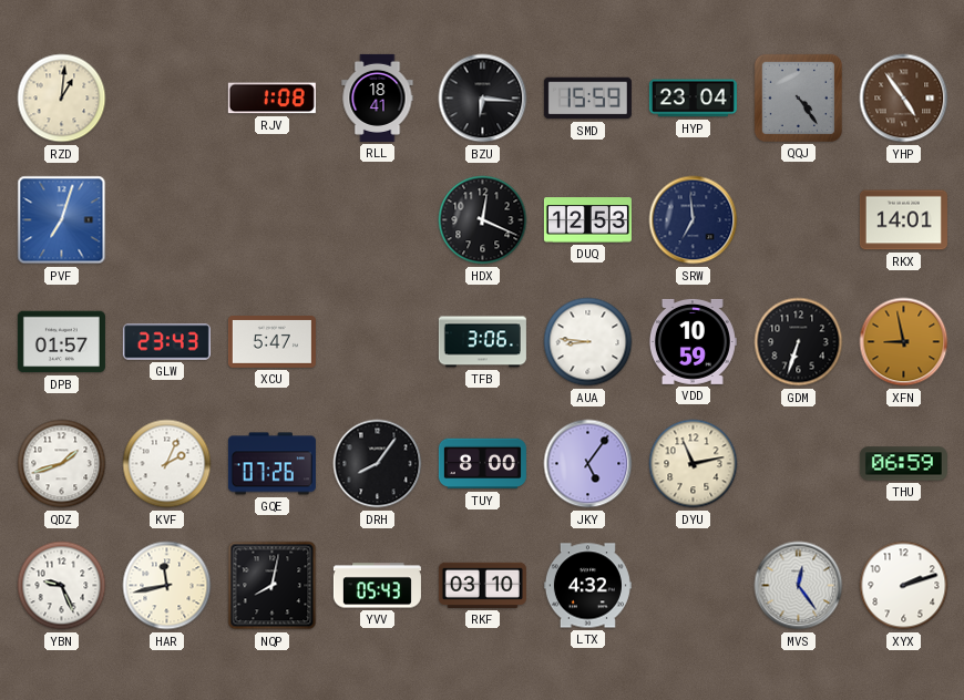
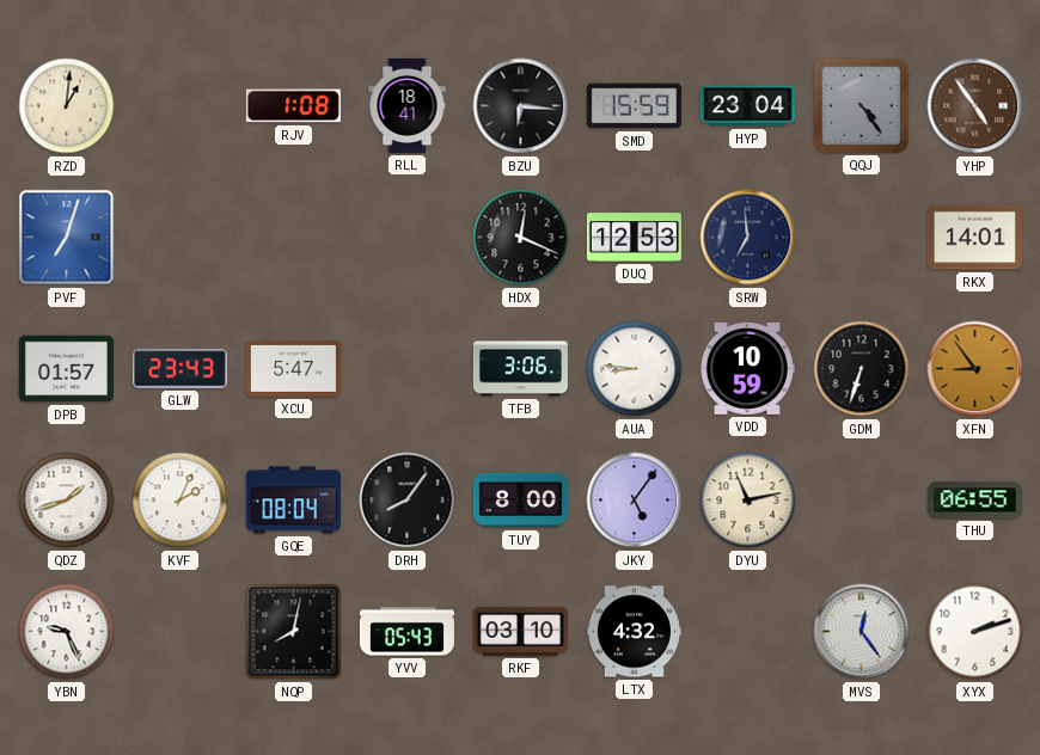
XFN: 8:58 -> 8:54 (975, 369)
GQE: 07:26 -> 08:04 (293, 501)
THU: 06:59 -> 06:55 (974, 501)
HAR: 11:43 -> none (167, 586)
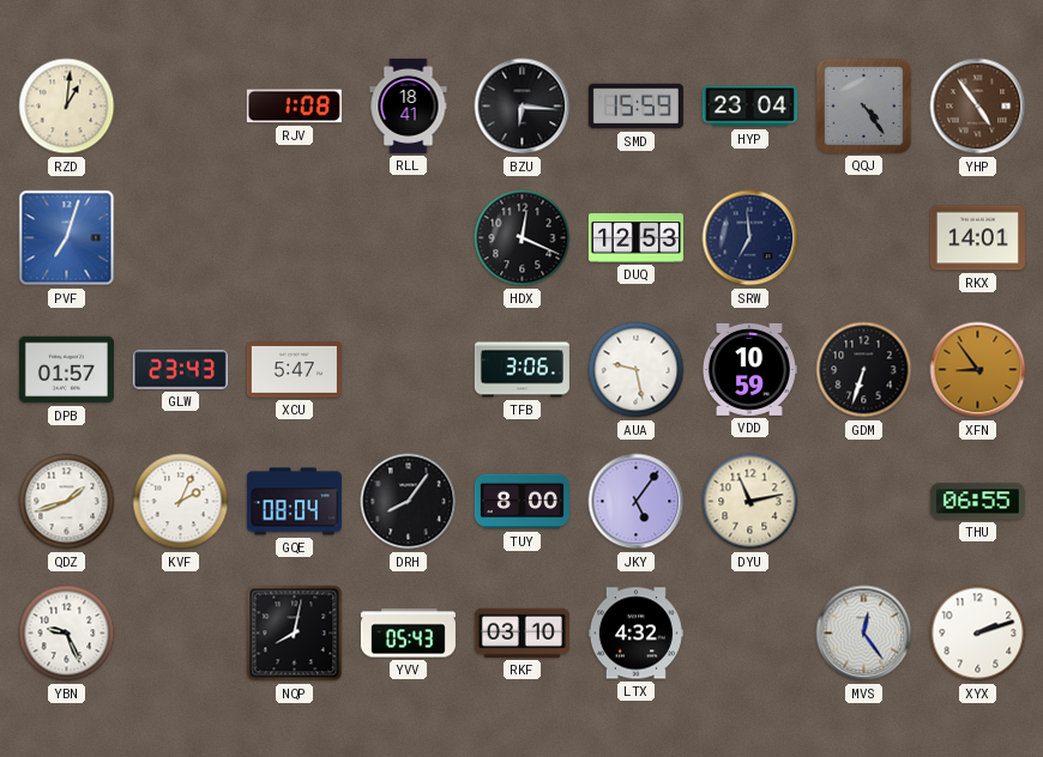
AUA: 8:46 -> 9:28 (637, 370)
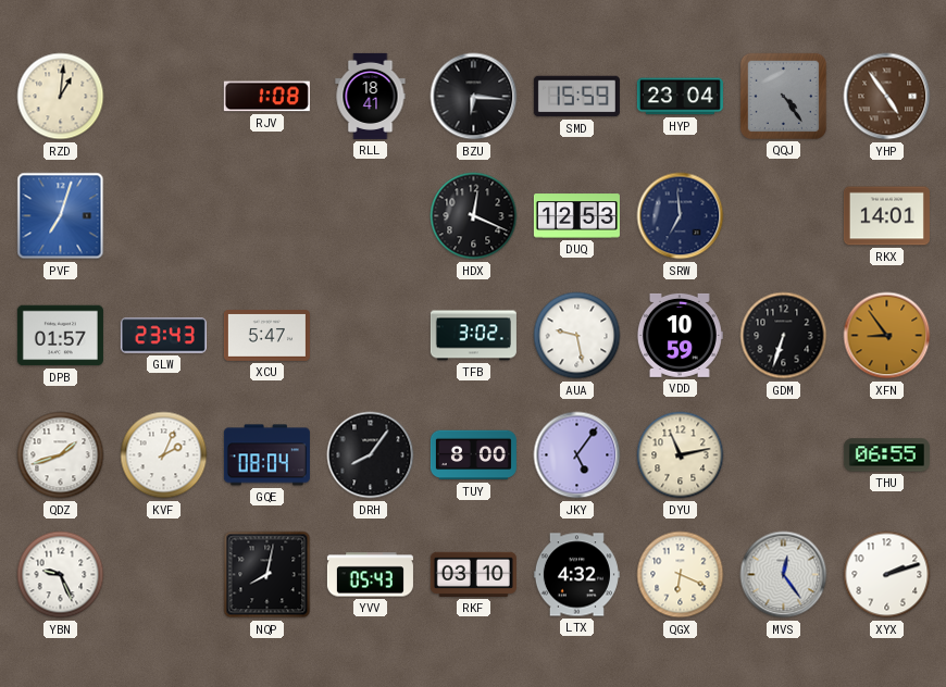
TFB: 3:06 -> 3:02 (473, 336)
QGX: none -> 6:19 (681, 575)
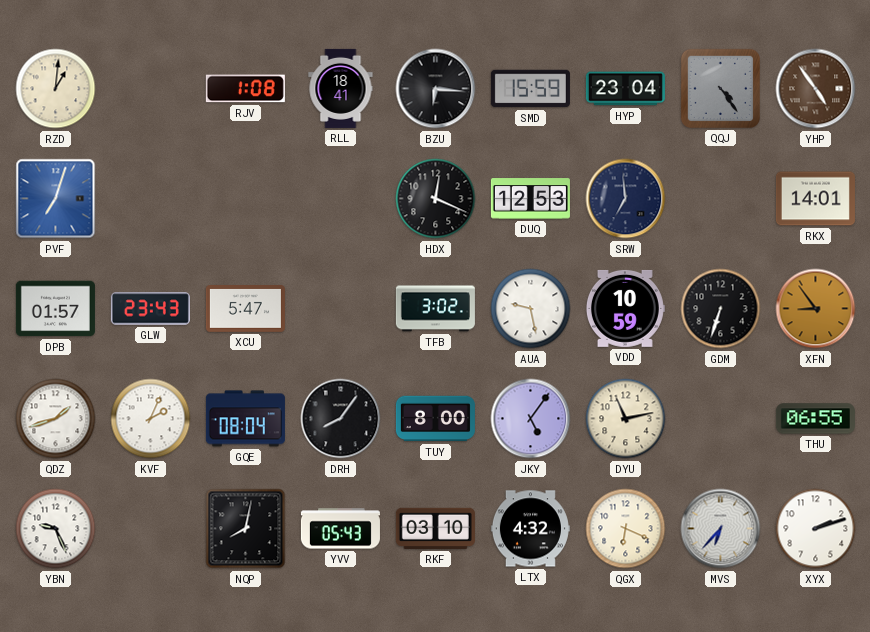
MVS: 12:24 -> 6:37 (721, 529)
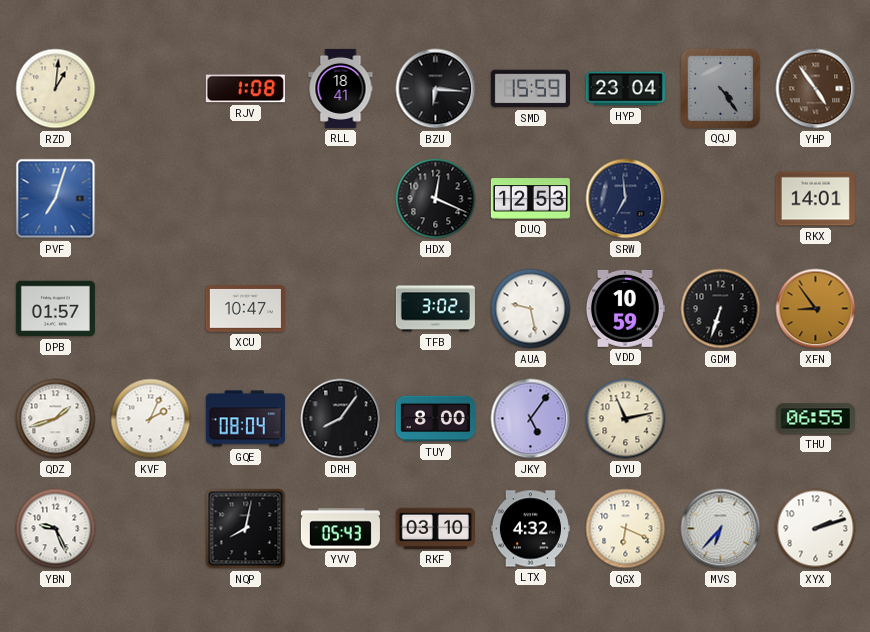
GLW: 23:43 -> none (150, 309)
XCU: 5:47 -> 10:47 (245, 309)
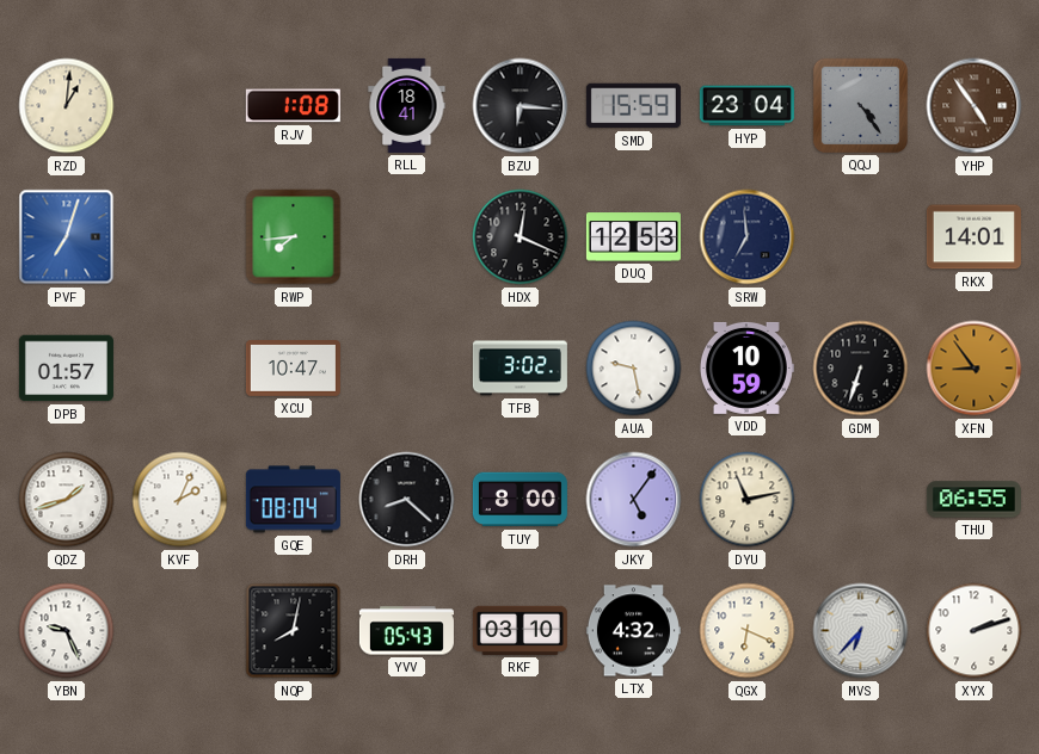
RWP: none -> 7:44 (294, 237)
DRH: 8:06 -> 8:22 (407, 500)
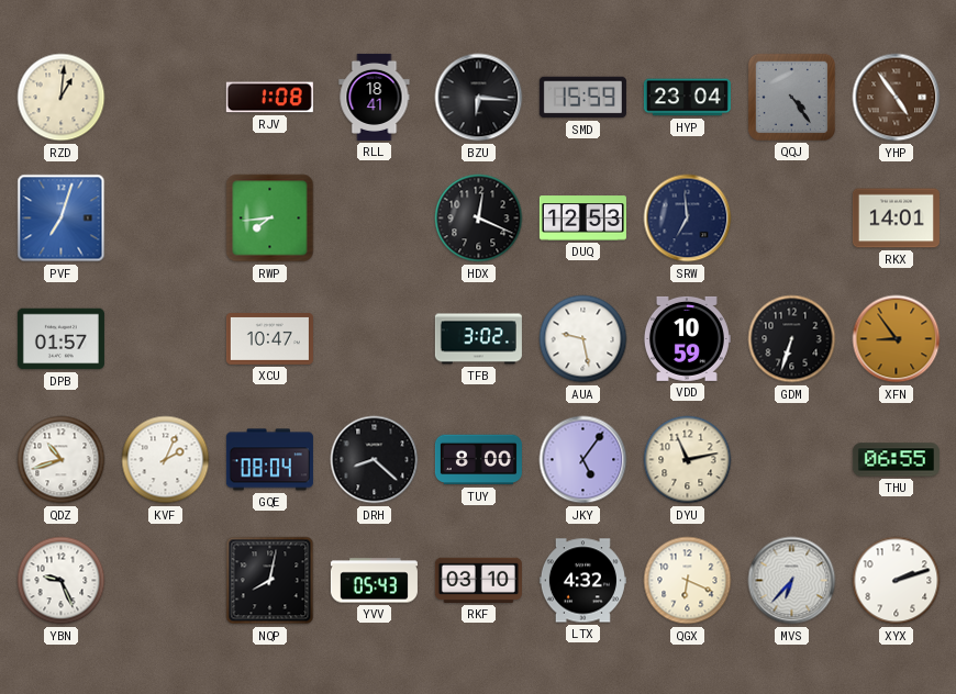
QDZ: 1:42 -> 10:42 (62, 460)
